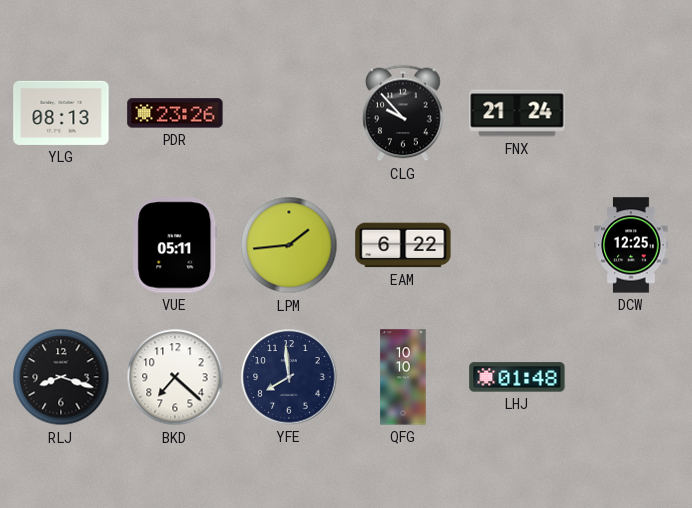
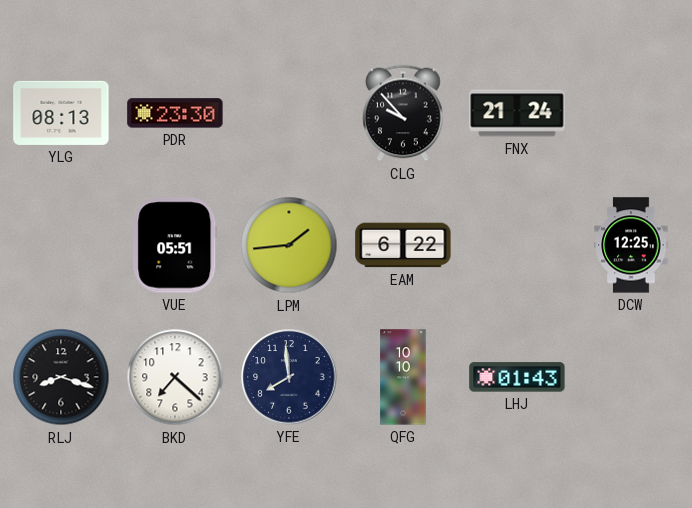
PDR: 23:26 -> 23:30 (175, 113)
VUE: 05:11 -> 05:51 (175, 245)
LHJ: 01:48 -> 01:43 (517, 377)
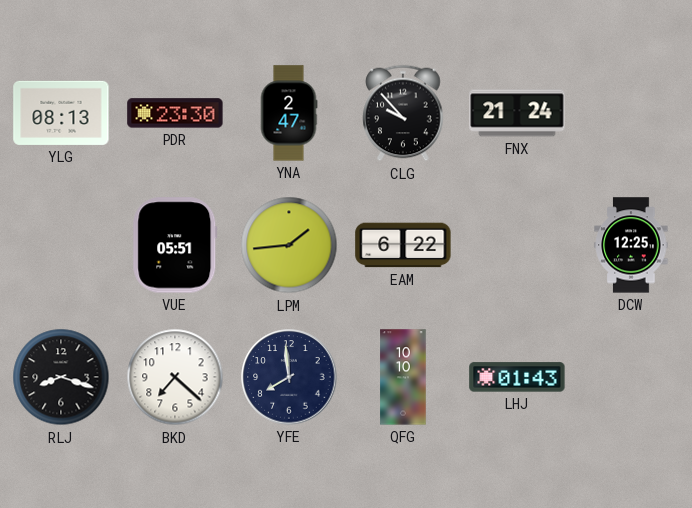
YNA: none -> 2:47 (289, 113)
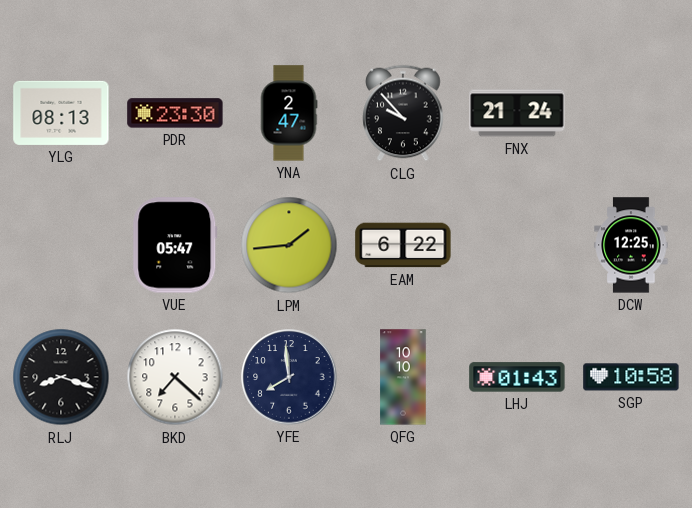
VUE: 05:51 -> 05:47 (175, 245)
SGP: none -> 10:58 (631, 377)
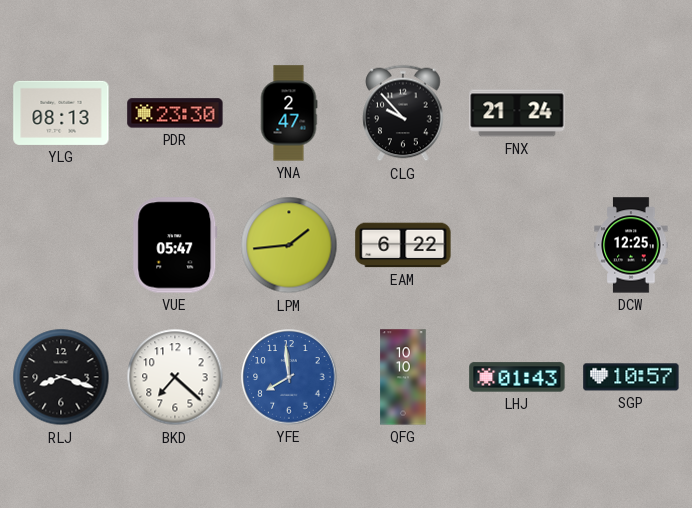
YFE dial: navy -> blue (289, 377)
SGP: 10:58 -> 10:57 (631, 377)
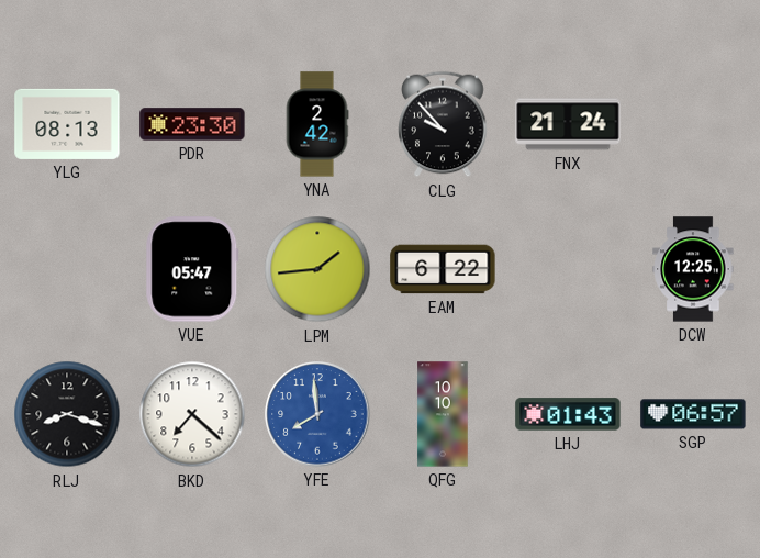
YNA: 2:47 -> 2:42 (317, 124)
SGP: 10:57 -> 06:57 (693, 414)
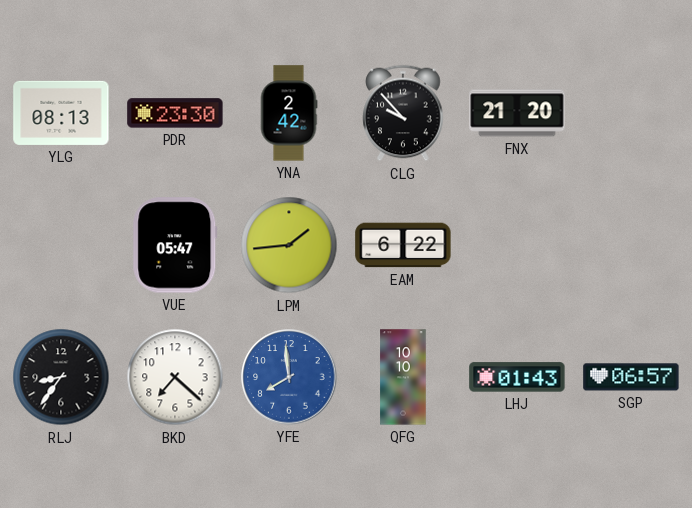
FNX: 21:24 -> 21:20 (517, 113)
DCW: 12:25 -> none (693, 269)
RLJ: 8:18 -> 8:36 (61, 377)
